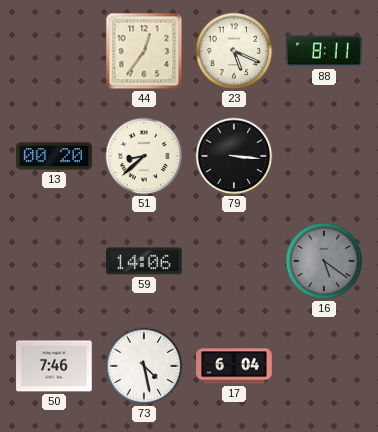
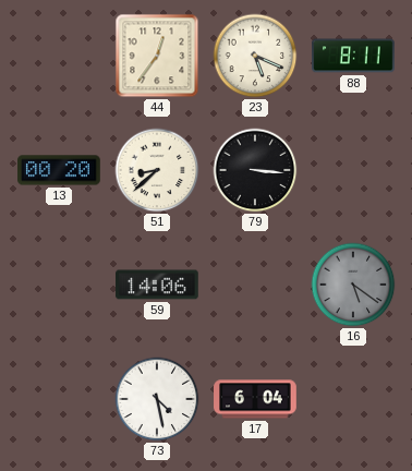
50: 7:46 -> none (54, 366)
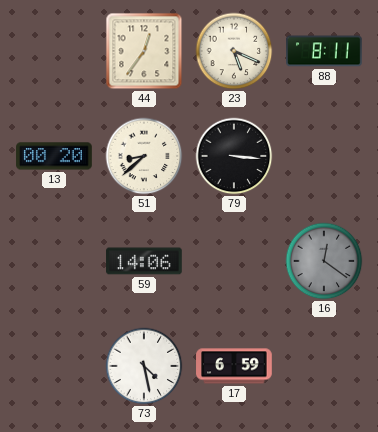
16: 5:21 -> 12:21 (324, 261)
17: 6:04 -> 6:59 (234, 366)
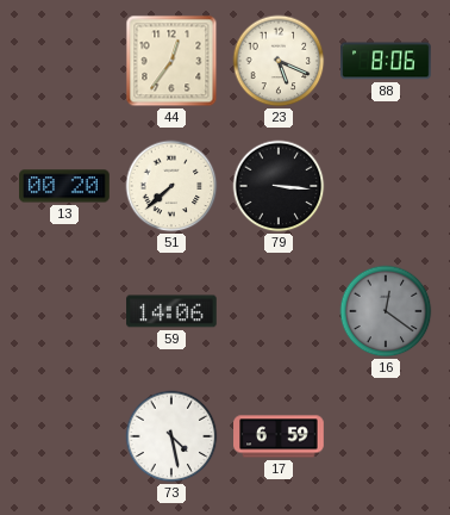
88: 8:11 -> 8:06 (386, 61)
51: 8:38 -> 7:38 (171, 186)
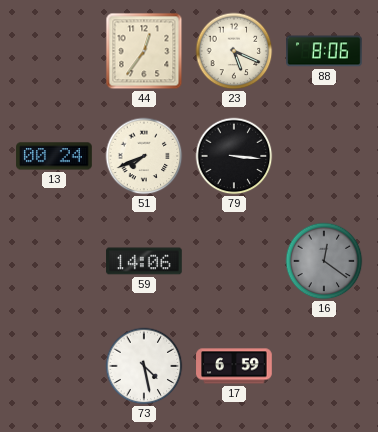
13: 00:20 -> 00:24 (54, 156)
51: 7:38 -> 7:41 (144, 156)
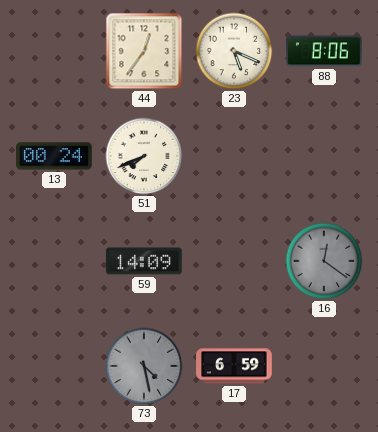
79: 3:16 -> none (234, 156)
59: 14:06 -> 14:09 (144, 261)
73 dial: white -> grey (144, 366)
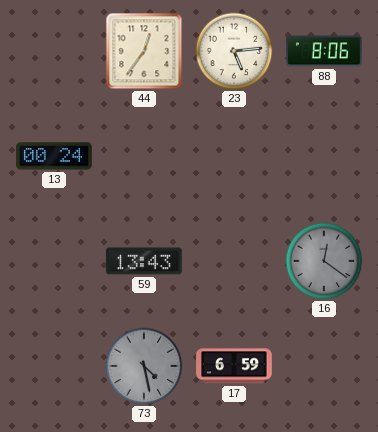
23: 5:19 -> 5:14 (234, 51)
51: 7:41 -> none (144, 156)
59: 14:09 -> 13:43 (144, 261)
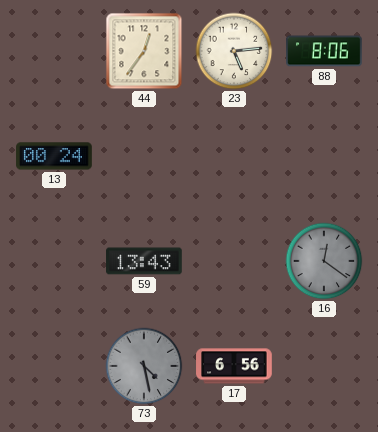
17: 6:59 -> 6:56 (234, 366)
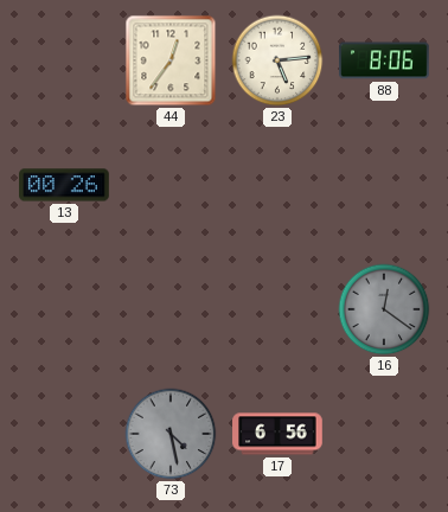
13: 00:24 -> 00:26 (64, 185)
59: 13:43 -> none (144, 261)
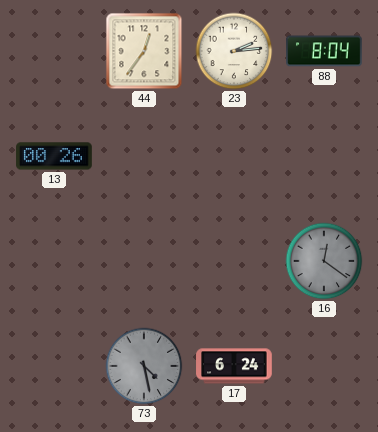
23: 5:14 -> 2:14 (234, 51)
88: 8:06 -> 8:04 (324, 51)
17: 6:56 -> 6:24 (234, 366)
